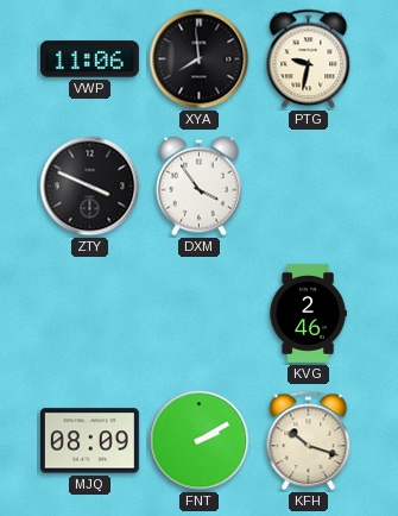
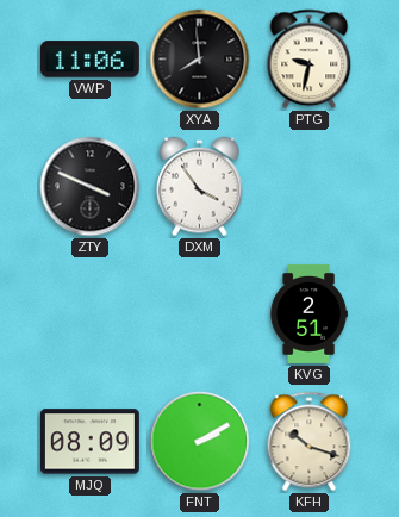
KVG: 2:46 -> 2:51 (308, 313)
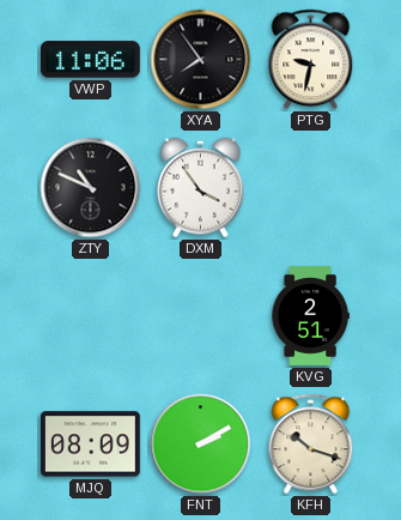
XYA: 7:59 -> 7:54 (201, 60)
ZTY: 3:49 -> 10:49 (91, 188)
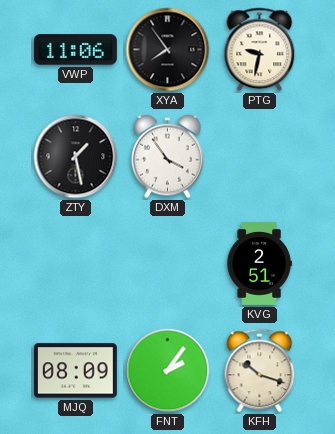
ZTY: 10:49 -> 1:28 (76, 157)
FNT: 2:10 -> 2:06 (168, 371)
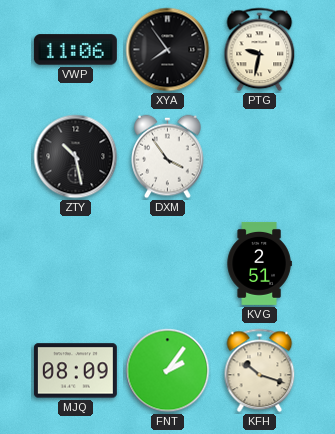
ZTY: 1:28 -> 10:28 (76, 157)
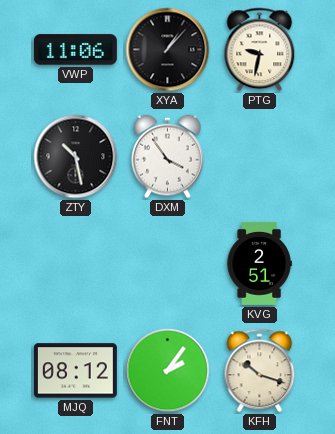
XYA: 7:54 -> 1:07 (168, 50)
MJQ: 08:09 -> 08:12 (75, 371)
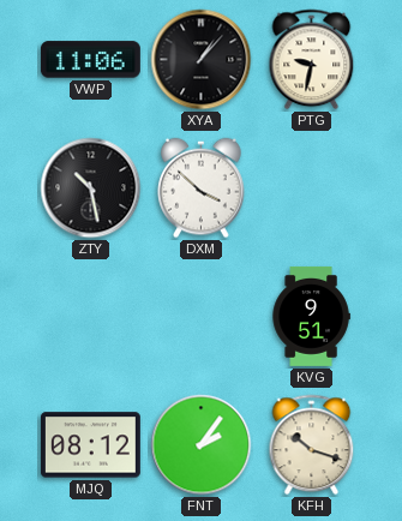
DXM: 3:54 -> 3:52 (202, 188)
KVG: 2:51 -> 9:51 (311, 316)
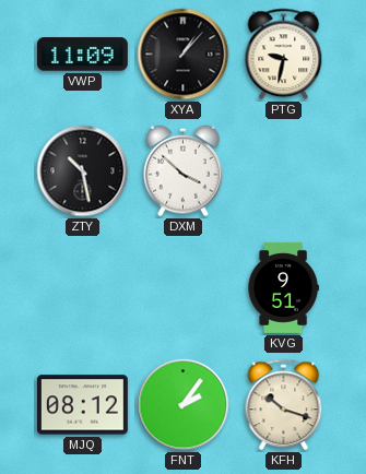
VWP: 11:06 -> 11:09 (82, 55)
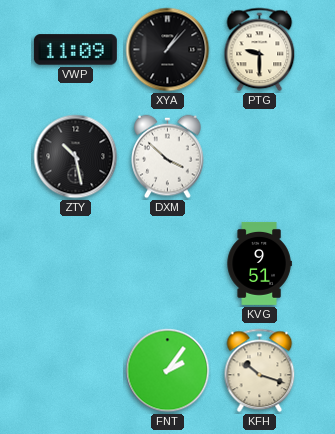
PTG: 9:32 -> 9:30 (260, 50)
MJQ: 08:12 -> none (82, 405)
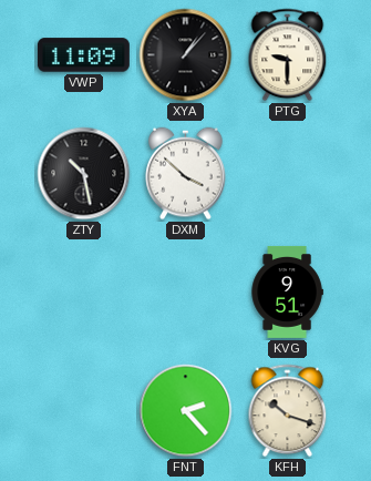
FNT: 2:06 -> 2:23 (186, 411)
